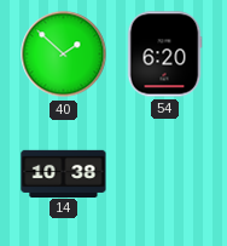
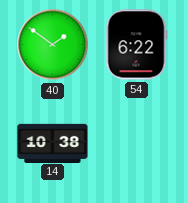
40: 1:52 -> 1:51 (53, 45)
54: 6:20 -> 6:22 (136, 45)
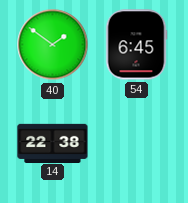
54: 6:22 -> 6:45 (136, 45)
14: 10:38 -> 22:38 (53, 143)
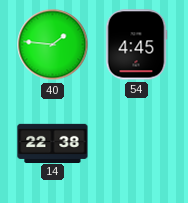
40: 1:51 -> 1:46 (53, 45)
54: 6:45 -> 4:45 (136, 45)
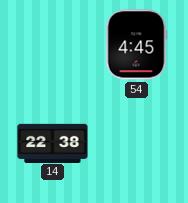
40: 1:46 -> none (53, 45)
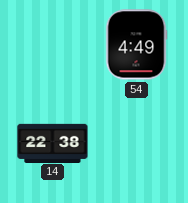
54: 4:45 -> 4:49 (136, 45)
